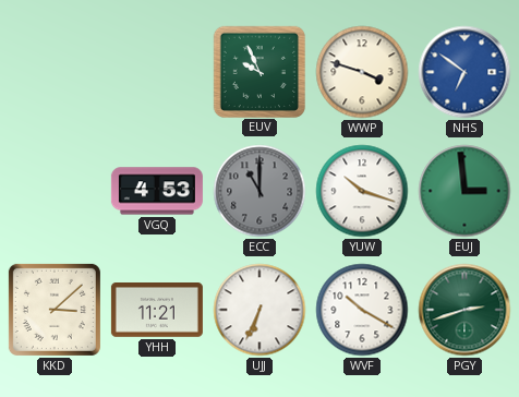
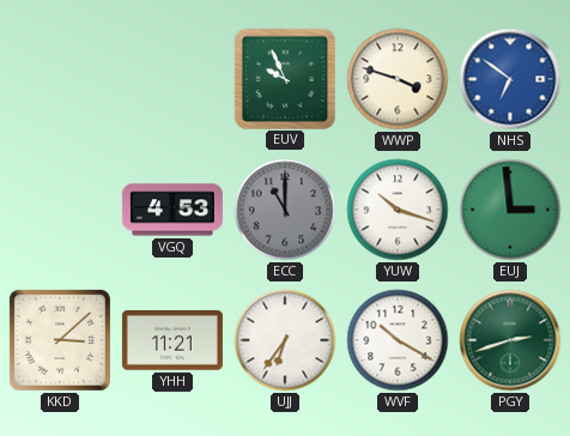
UJJ: 6:34 -> 6:36 (285, 340)
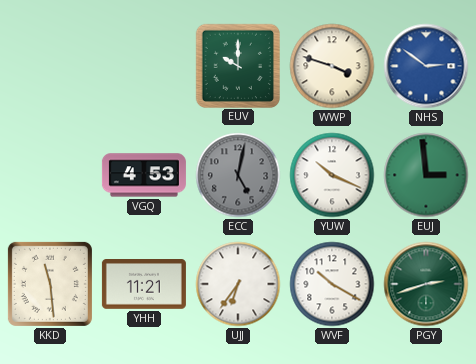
EUV: 9:56 -> 10:00 (237, 65)
NHS: 6:51 -> 2:51 (426, 66)
ECC: 11:00 -> 5:02 (238, 175)
YUW: 10:18 -> 10:19 (332, 175)
KKD: 3:08 -> 11:29 (50, 284)
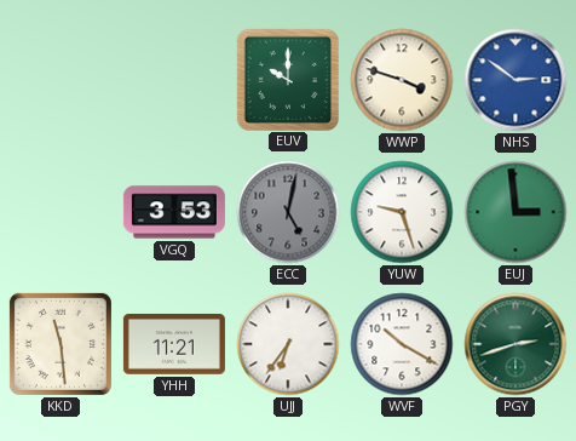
VGQ: 4:53 -> 3:53 (174, 212)
YUW: 10:19 -> 9:27 (402, 212)
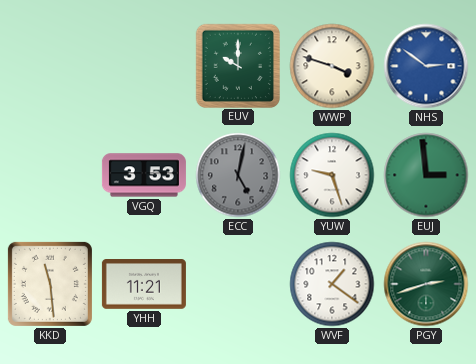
UJJ: 6:36 -> none (288, 344)
WVF: 10:20 -> 1:21 (332, 284)
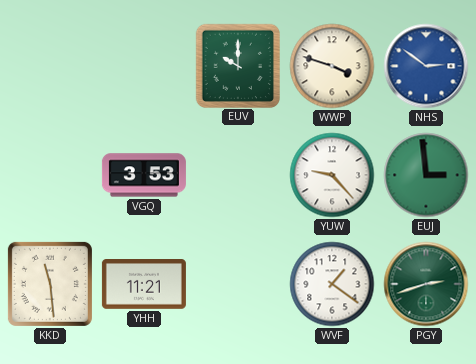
ECC: 5:02 -> none (238, 175)
YUW: 9:27 -> 9:23 (332, 175)
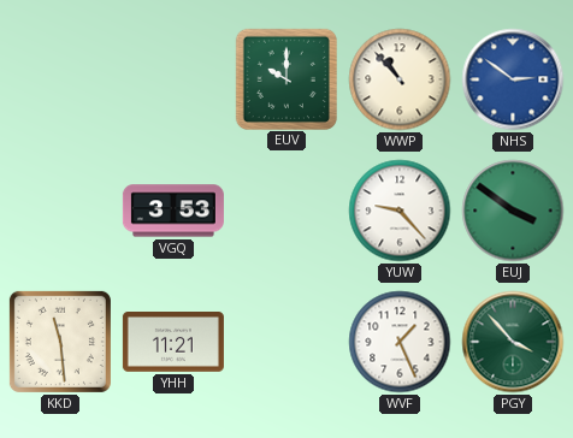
WWP: 3:48 -> 10:53 (400, 79)
EUJ: 2:59 -> 3:51 (513, 211)
WVF: 1:21 -> 1:26 (400, 342)
PGY: 2:42 -> 3:53 (513, 342)
